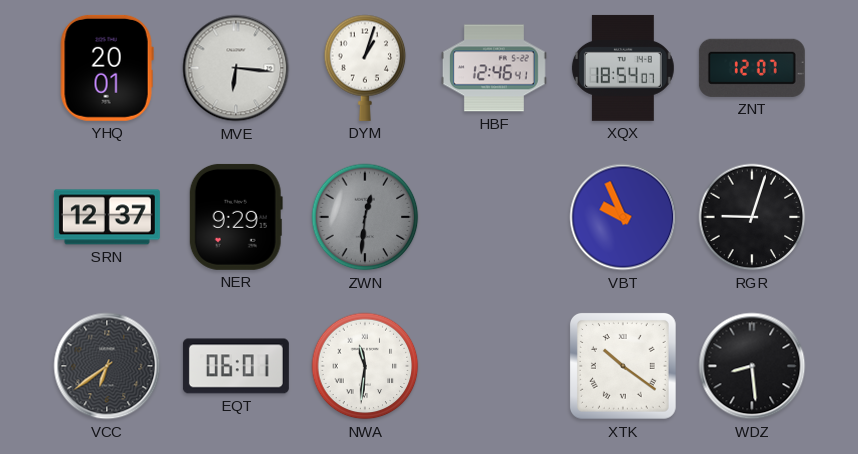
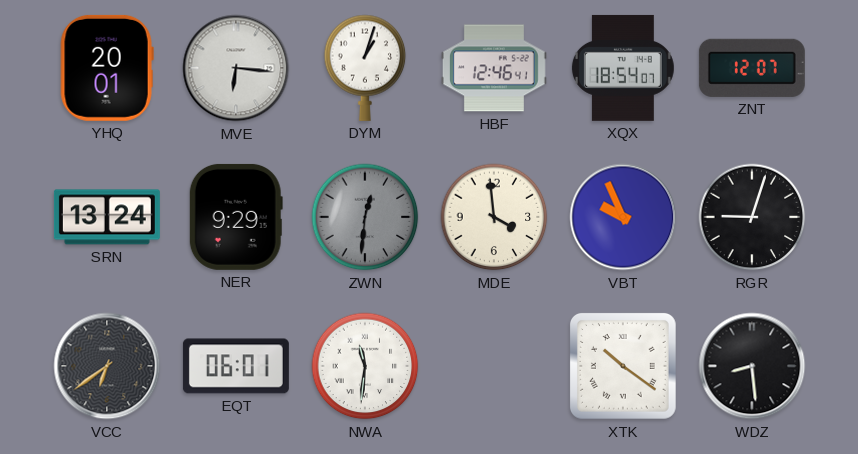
SRN: 12:37 -> 13:24 (107, 217)
MDE: none -> 3:59 (494, 217)
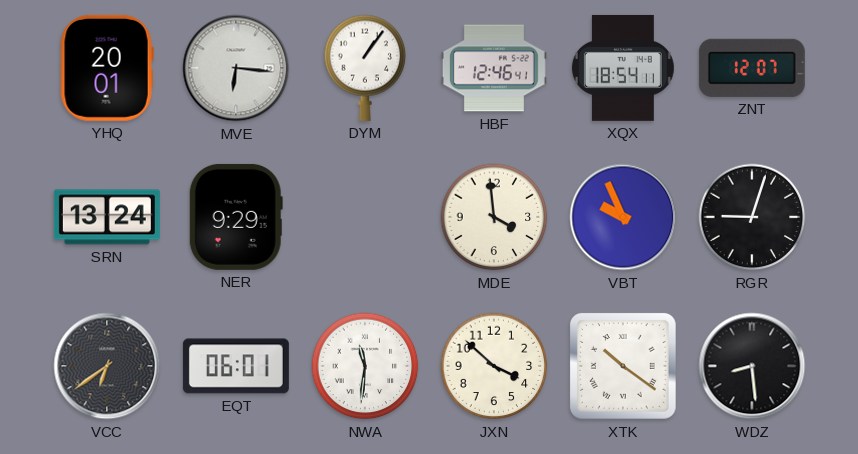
DYM: 1:03 -> 1:06 (365, 68)
XQX: 18:54:07 -> 18:54:11 (623, 68)
ZWN: 12:31 -> none (365, 217)
JXN: none -> 3:52 (494, 366)
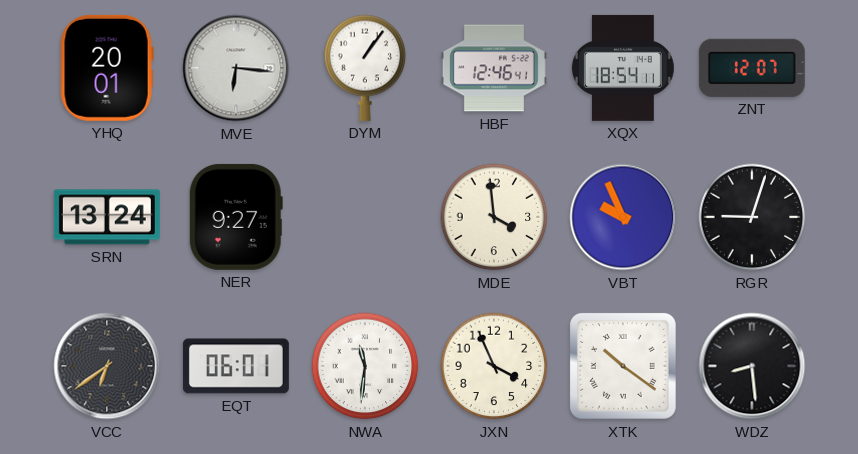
NER: 9:29 -> 9:27 (236, 217)
JXN: 3:52 -> 3:56 (494, 366)
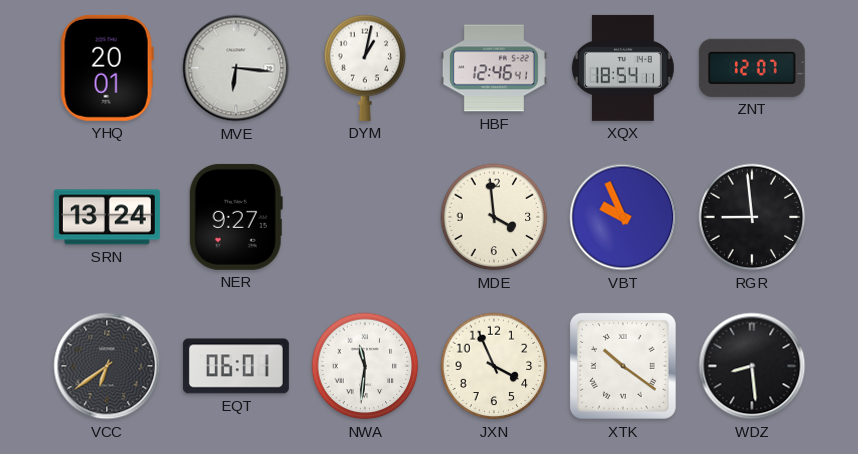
DYM: 1:06 -> 1:02 (365, 68)
RGR: 9:03 -> 8:59 (752, 217)
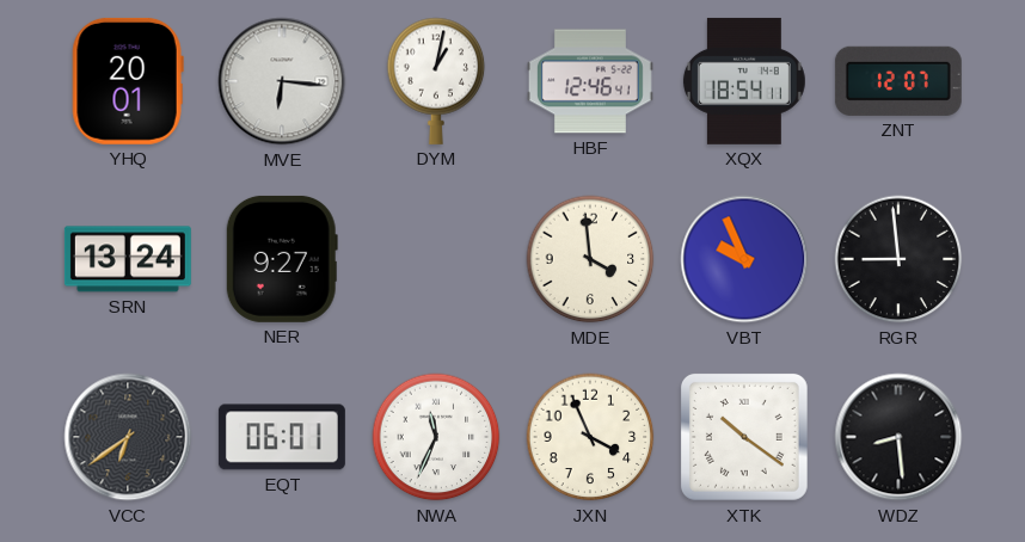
NWA: 11:31 -> 11:34 (436, 437)
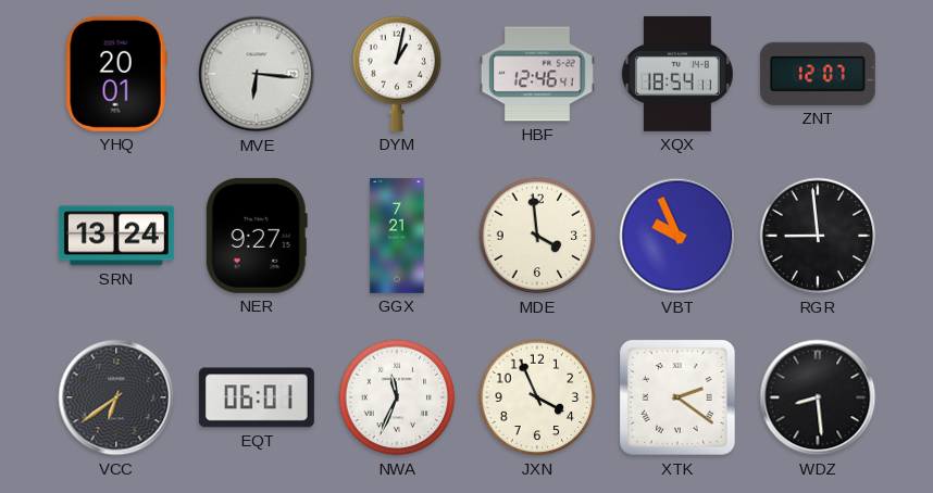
GGX: none -> 7:21 (397, 236)
XTK: 10:21 -> 2:21 (677, 397)
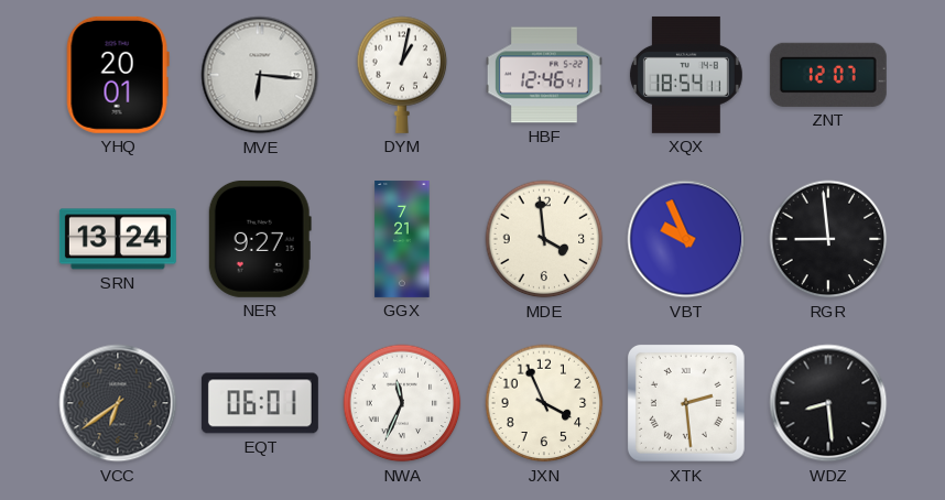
XTK: 2:21 -> 2:29 (686, 403)
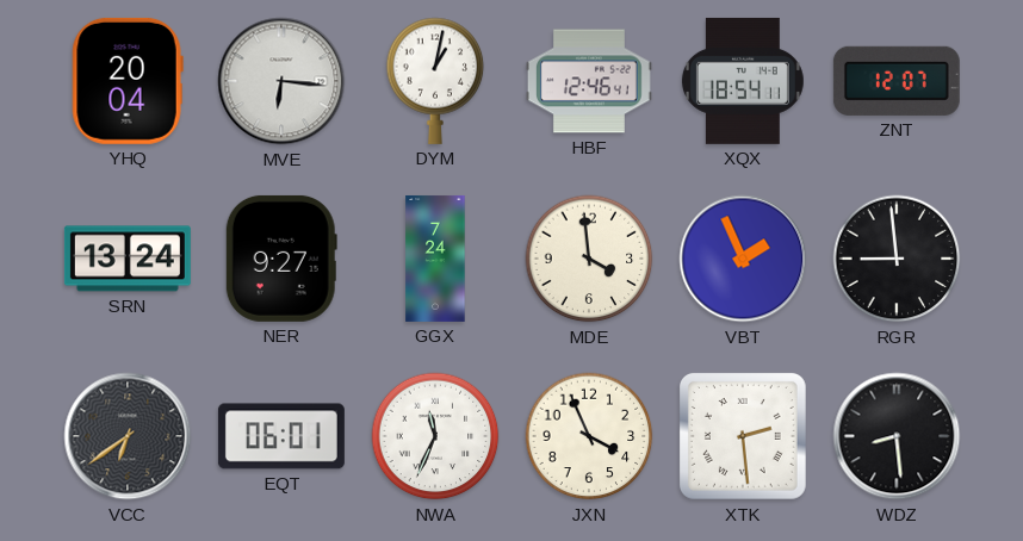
YHQ: 20:01 -> 20:04 (128, 81)
GGX: 7:21 -> 7:24 (435, 259)
VBT: 9:56 -> 1:56 (743, 259)
